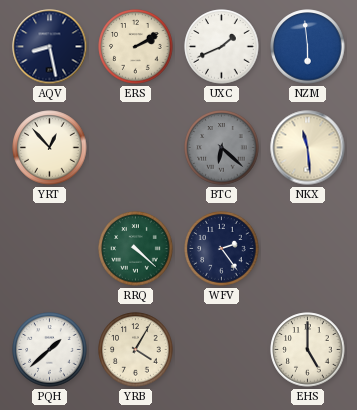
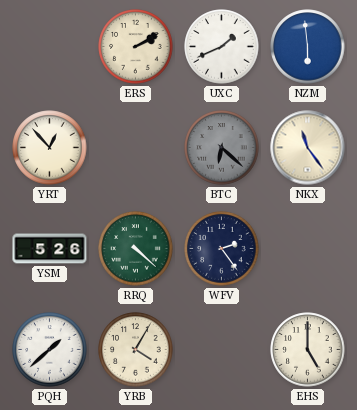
AQV: 8:28 -> none (50, 47)
NKX: 11:29 -> 11:24 (308, 148)
YSM: none -> 5:26 (50, 249)
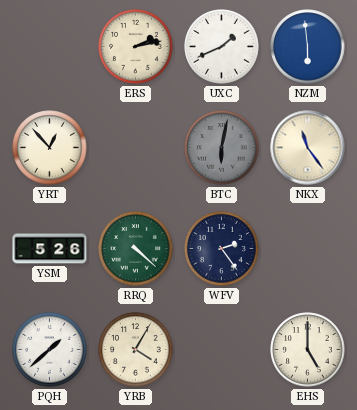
ERS: 2:10 -> 2:13 (136, 47)
BTC: 6:22 -> 6:02 (222, 148)
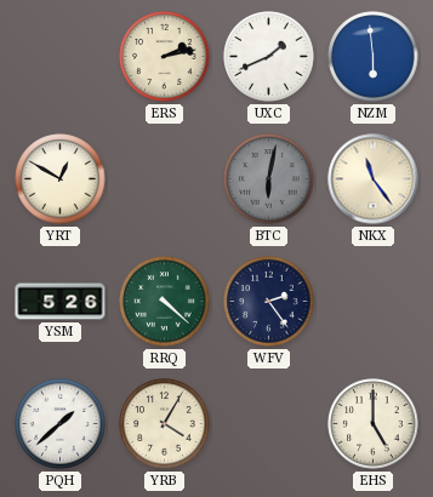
YRT: 12:53 -> 12:50 (61, 179)
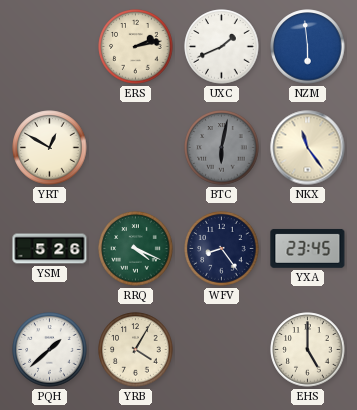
RRQ: 4:22 -> 4:19 (136, 249)
WFV: 2:24 -> 8:24 (222, 249)
YXA: none -> 23:45 (308, 248)
